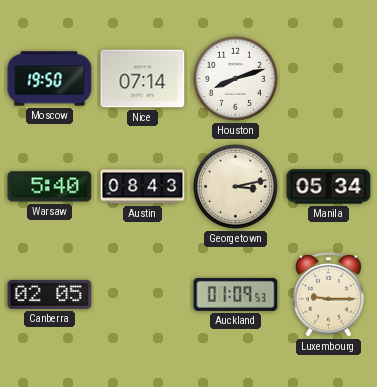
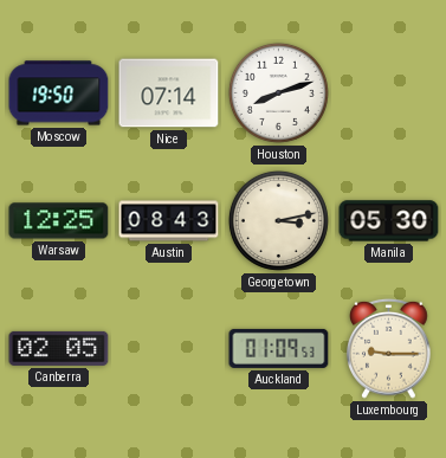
Warsaw: 5:40 -> 12:25 (59, 221)
Manila: 05:34 -> 05:30 (389, 221)
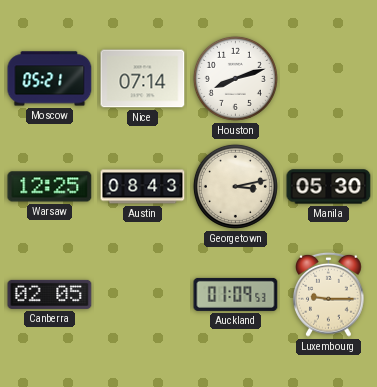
Moscow: 19:50 -> 05:21 (50, 79)
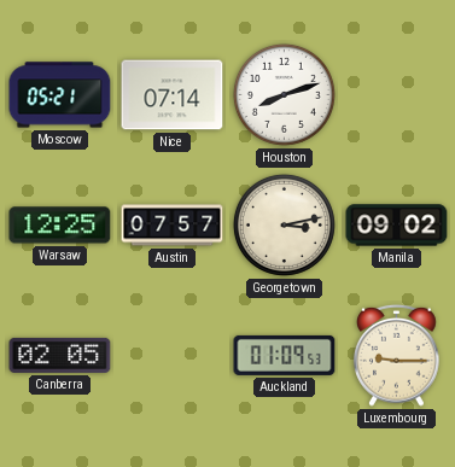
Austin: 08:43 -> 07:57 (173, 226)
Manila: 05:30 -> 09:02 (397, 226)
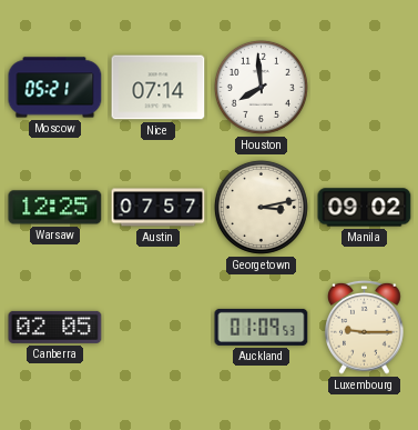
Houston: 8:12 -> 7:59 (261, 87)
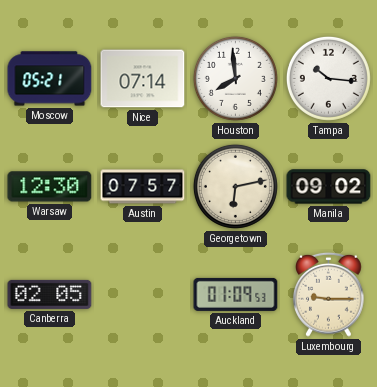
Tampa: none -> 10:16 (328, 78)
Warsaw: 12:25 -> 12:30 (50, 187)
Georgetown: 3:13 -> 6:13 (235, 186)
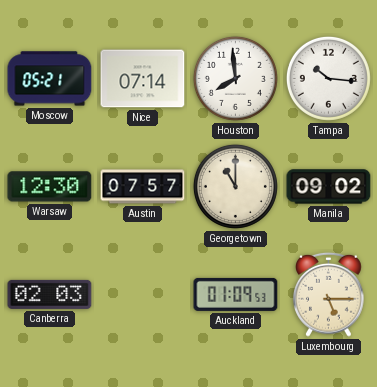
Georgetown: 6:13 -> 11:00 (235, 186)
Canberra: 02:05 -> 02:03 (50, 294)
Luxembourg: 9:15 -> 5:15 (329, 294)
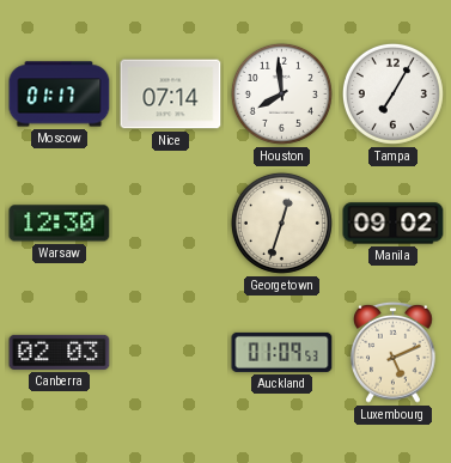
Moscow: 05:21 -> 01:17 (60, 95)
Tampa: 10:16 -> 7:05 (392, 93)
Austin: 07:57 -> none (143, 187)
Georgetown: 11:00 -> 12:33 (281, 223)
Luxembourg: 5:15 -> 5:11 (394, 352)
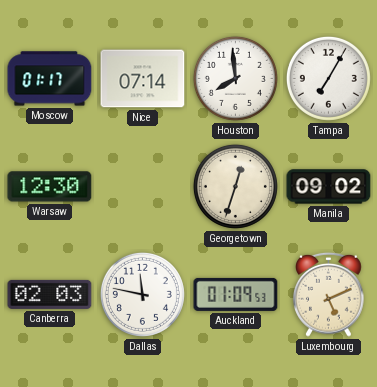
Dallas: none -> 11:47 (142, 294)
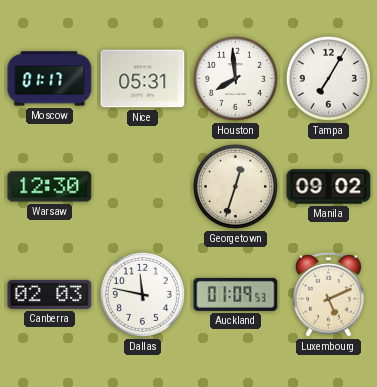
Nice: 07:14 -> 05:31 (143, 79)
